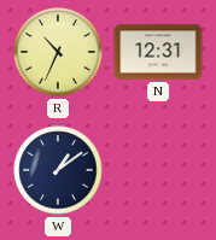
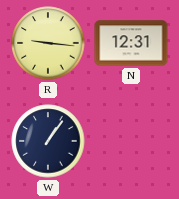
R: 10:34 -> 9:16 (48, 43)
W: 1:09 -> 1:06 (48, 141)
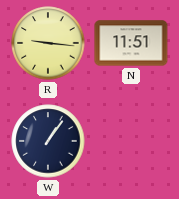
N: 12:31 -> 11:51 (131, 43)
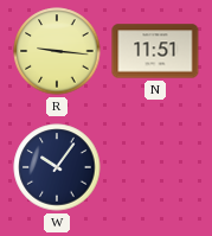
W: 1:06 -> 10:06 (57, 167)
